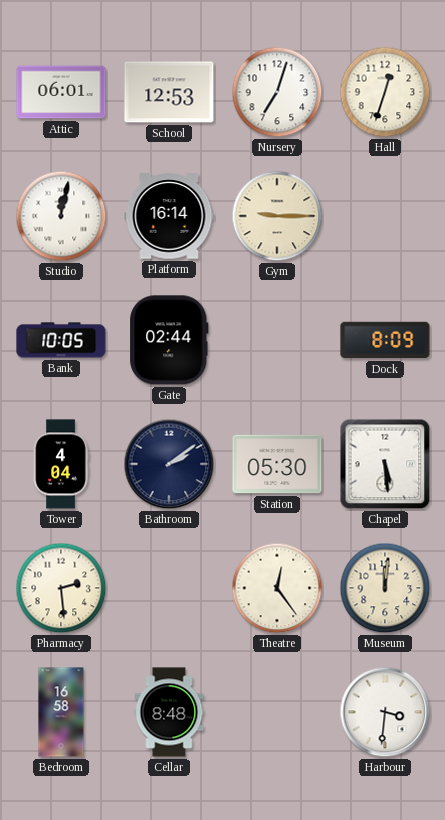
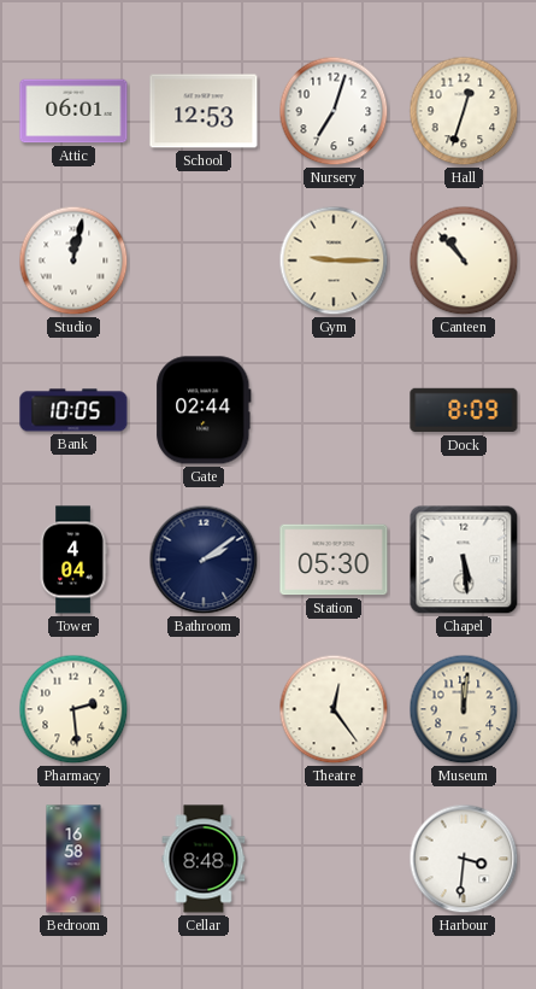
Platform: 16:14 -> none (169, 216)
Canteen: none -> 10:53 (464, 261)
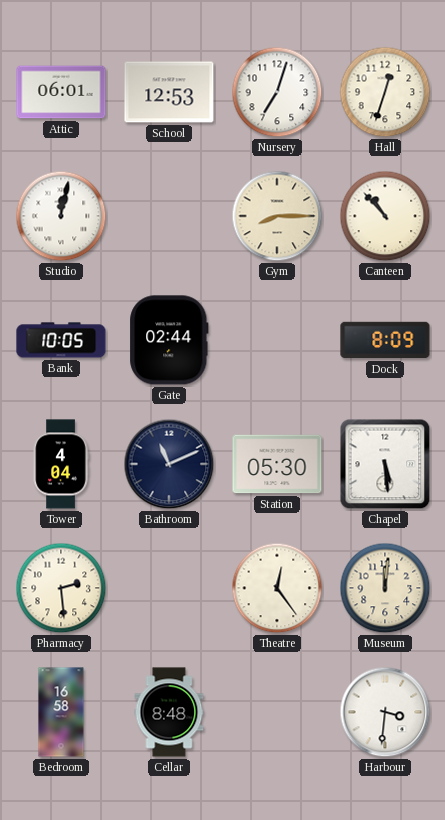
Gym: 9:15 -> 8:15 (277, 216)
Bathroom: 2:09 -> 11:11 (169, 464)
